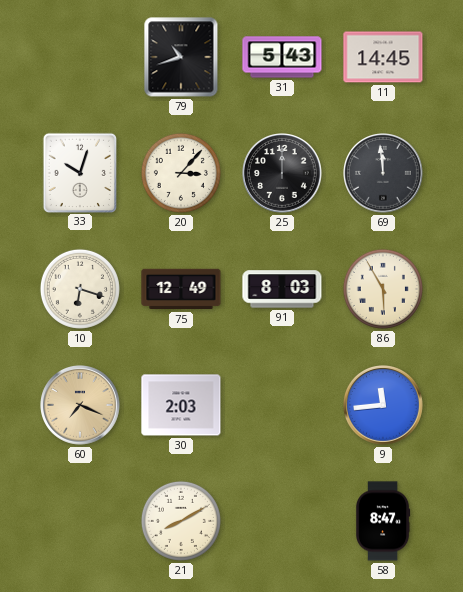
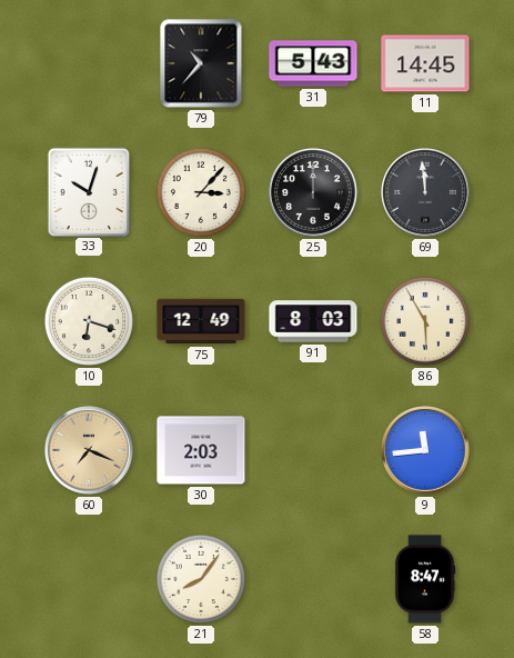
79: 10:42 -> 10:37 (201, 63)
21: 8:10 -> 8:06 (201, 579)
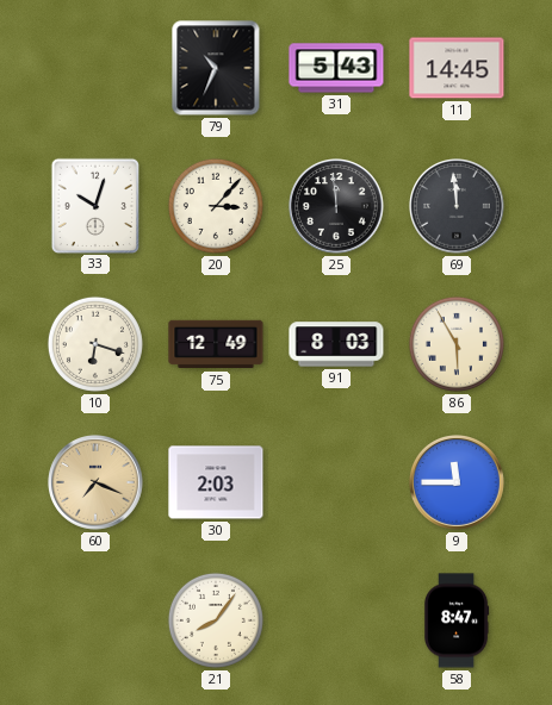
79: 10:37 -> 10:34 (216, 68)
25: 12:00 -> 11:59 (337, 207)
9: 11:44 -> 11:45 (458, 483)
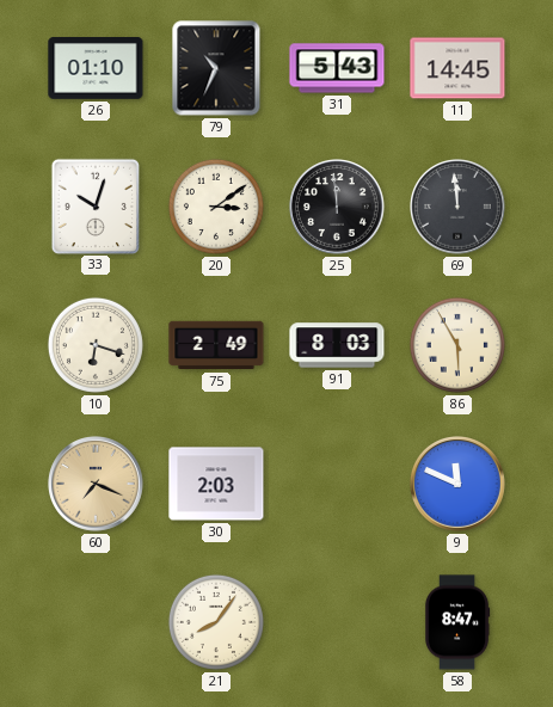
26: none -> 01:10 (96, 69)
20: 3:07 -> 3:09 (216, 207)
75: 12:49 -> 2:49 (216, 345)
9: 11:45 -> 11:49 (459, 485)
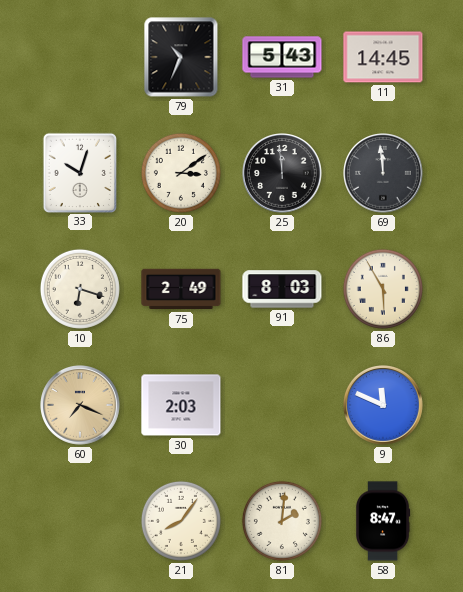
26: 01:10 -> none (96, 69)
81: none -> 2:01 (282, 521)
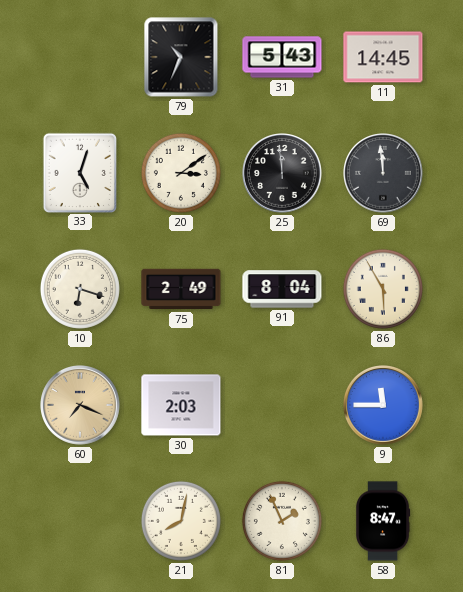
33: 10:03 -> 5:03 (79, 172)
91: 8:03 -> 8:04 (282, 289)
9: 11:49 -> 11:45 (384, 406)
21: 8:06 -> 8:02 (181, 521)
81: 2:01 -> 1:56 (282, 521)
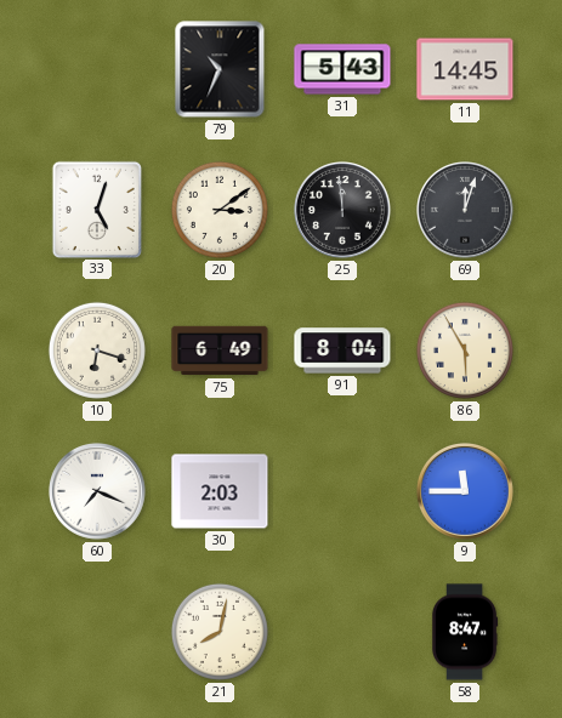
69: 11:59 -> 12:03 (466, 211)
75: 2:49 -> 6:49 (220, 351)
60 dial: champagne -> white (98, 492)
81: 1:56 -> none (282, 521)
